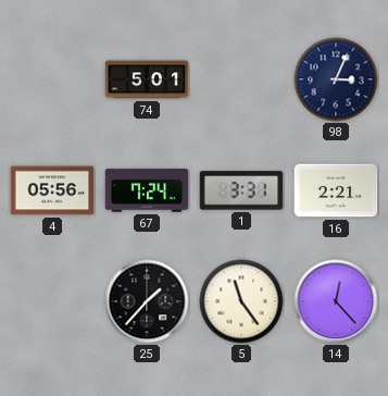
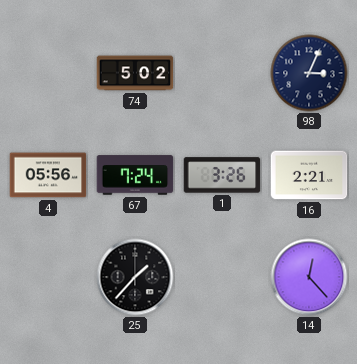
74: 5:01 -> 5:02 (135, 73)
1: 3:31 -> 3:26 (222, 175)
5: 11:24 -> none (241, 301)
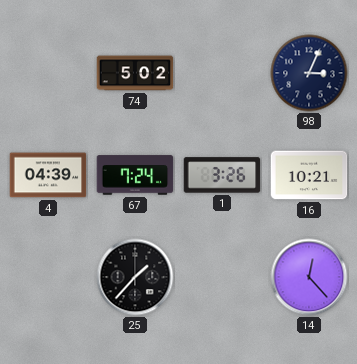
4: 05:56 -> 04:39 (48, 175)
16: 2:21 -> 10:21 (309, 175)
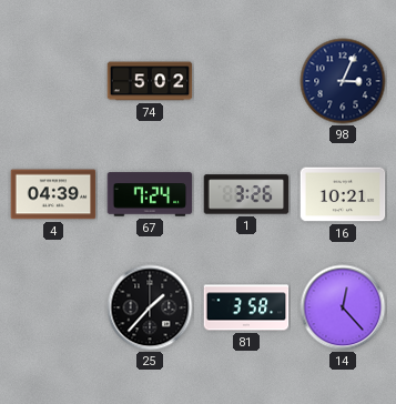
81: none -> 3:58 (246, 307)
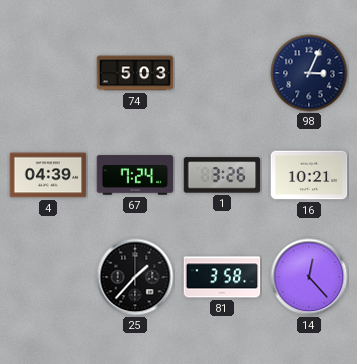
74: 5:02 -> 5:03 (135, 73)
